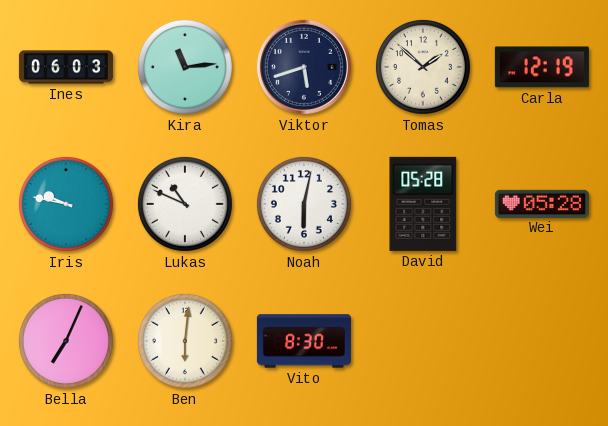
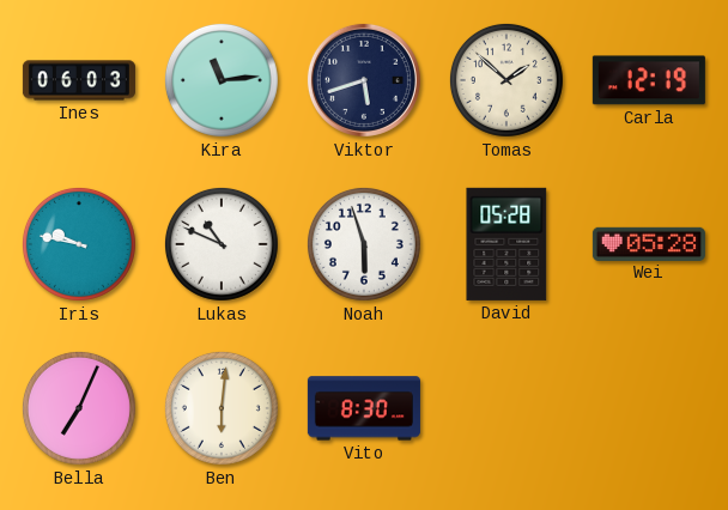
Noah: 6:02 -> 5:57 (364, 244)
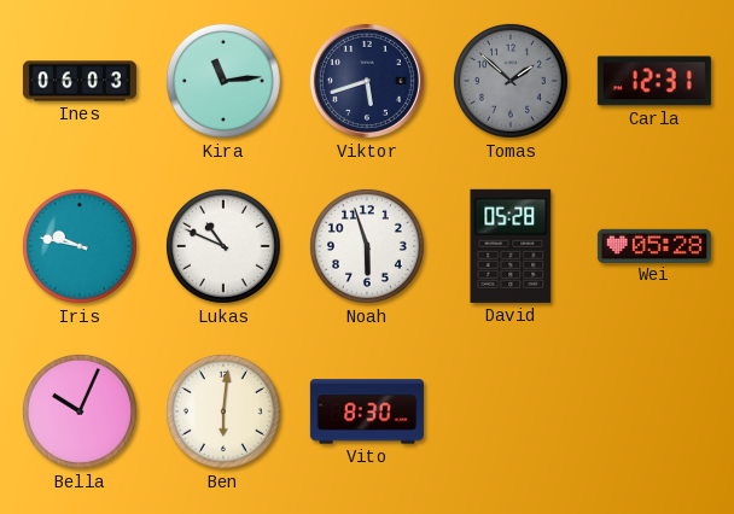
Tomas dial: cream -> grey (511, 81)
Carla: 12:19 -> 12:31 (654, 81)
Bella: 7:04 -> 10:04 (80, 411)
